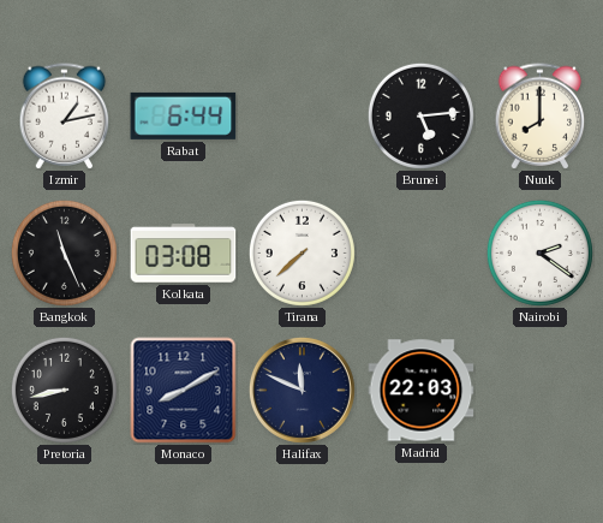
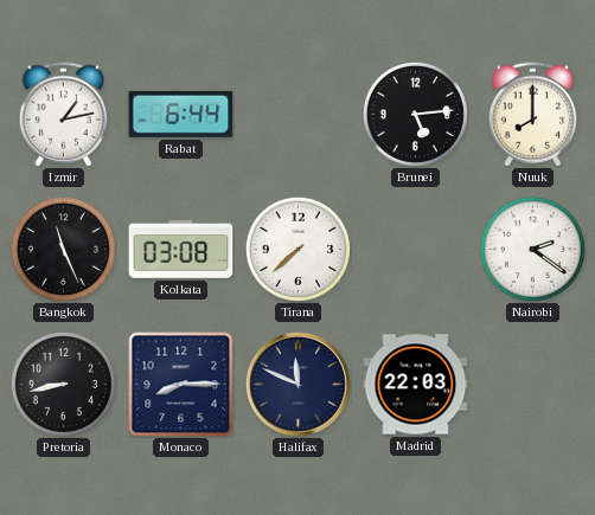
Monaco: 8:10 -> 8:15 (181, 385)
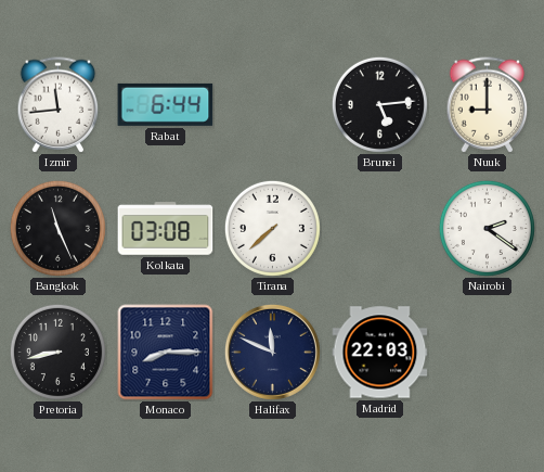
Izmir: 1:13 -> 11:44 (59, 105)
Nuuk: 8:00 -> 9:00 (488, 105)
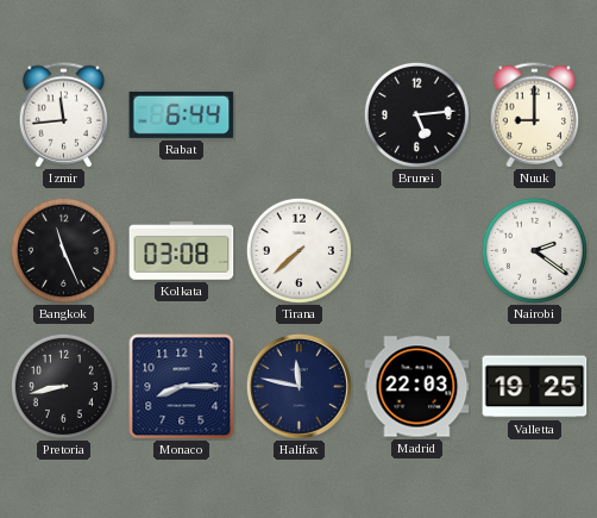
Halifax: 11:49 -> 11:47 (298, 386)
Valletta: none -> 19:25 (535, 387)
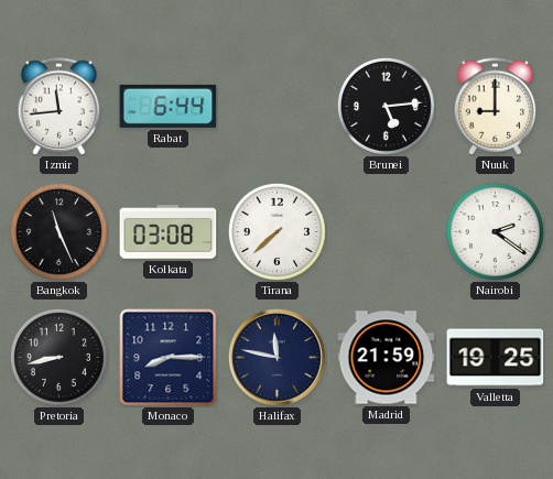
Madrid: 22:03 -> 21:59 (387, 358)
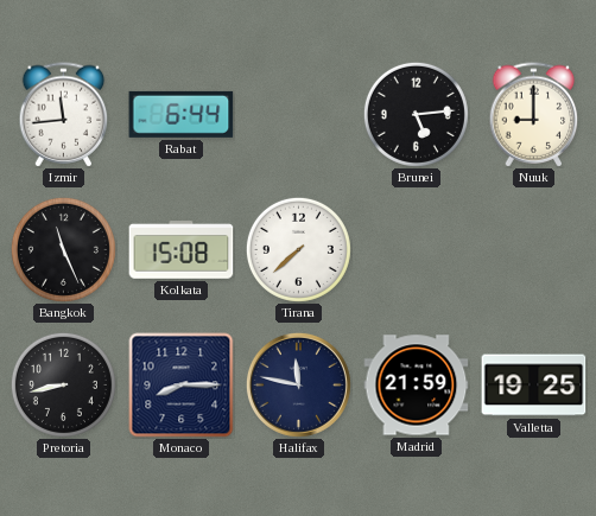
Kolkata: 03:08 -> 15:08 (182, 250)
Nairobi: 2:21 -> none (495, 231)
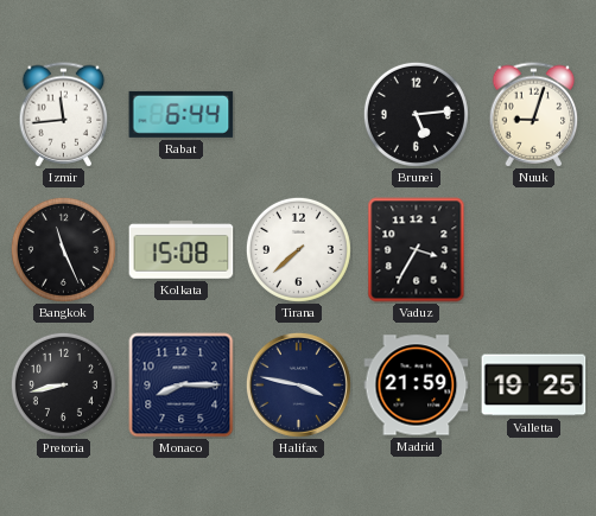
Nuuk: 9:00 -> 9:03 (534, 115)
Vaduz: none -> 3:35 (417, 250)
Halifax: 11:47 -> 3:47 (298, 384)
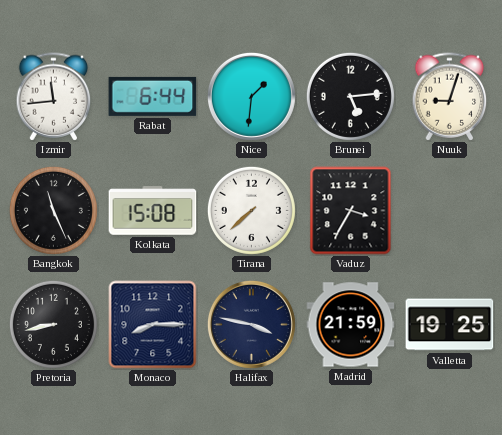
Nice: none -> 1:31 (251, 96)
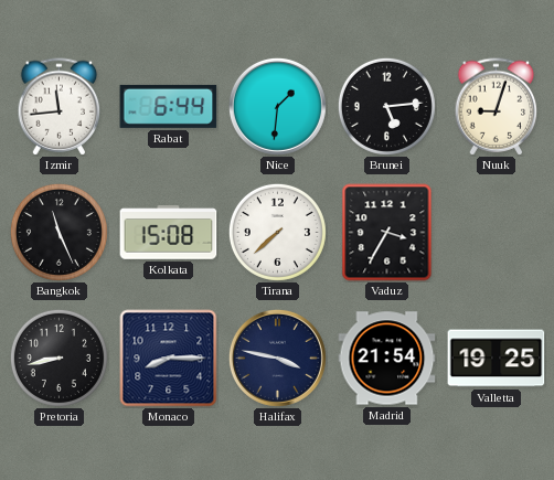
Madrid: 21:59 -> 21:54 (387, 359)
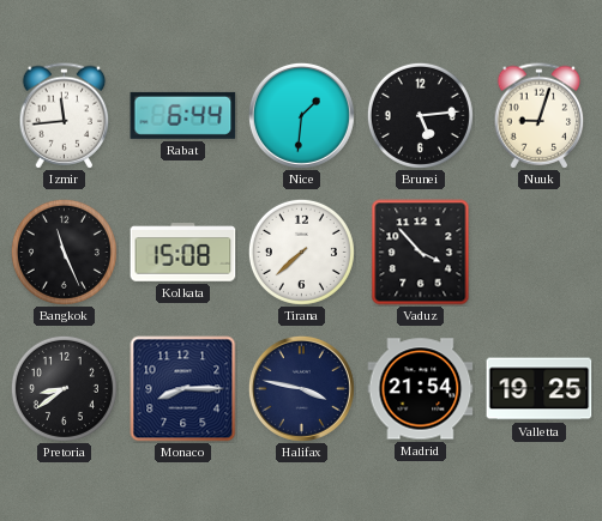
Vaduz: 3:35 -> 3:53 (421, 253)
Pretoria: 8:43 -> 8:39 (64, 388)
